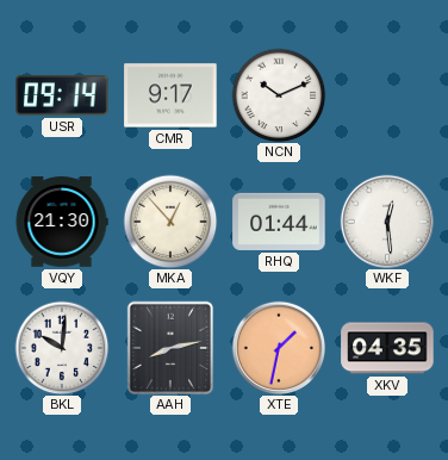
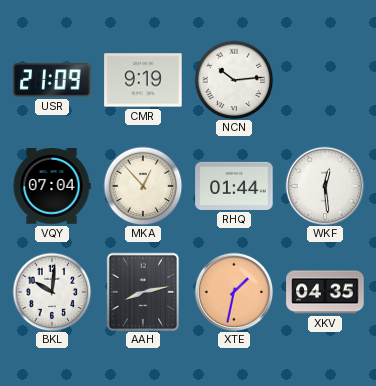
USR: 09:14 -> 21:09 (52, 80)
CMR: 9:17 -> 9:19 (143, 80)
NCN: 10:11 -> 10:14 (234, 80)
VQY: 21:30 -> 07:04 (52, 186)
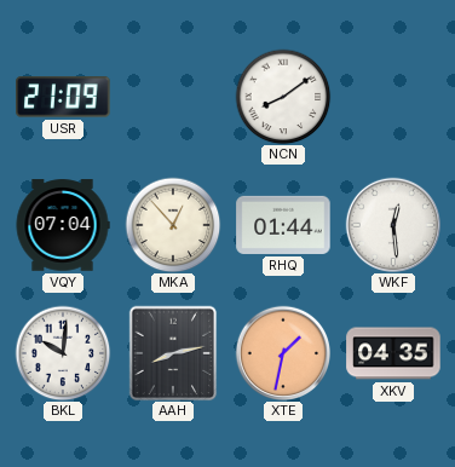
CMR: 9:19 -> none (143, 80)
NCN: 10:14 -> 8:09 (283, 97)
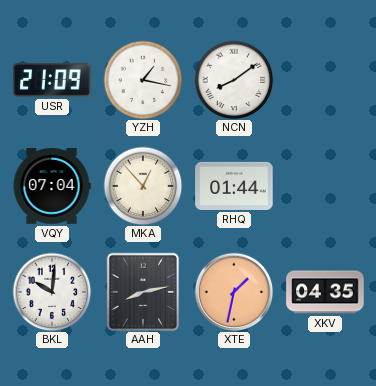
YZH: none -> 1:17 (143, 80)
WKF: 12:29 -> none (392, 224)
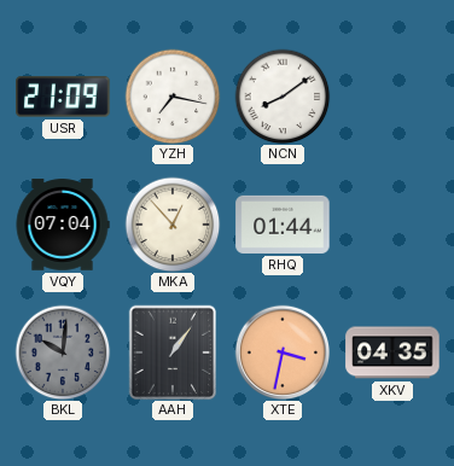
YZH: 1:17 -> 7:17 (173, 97)
BKL dial: white -> grey (63, 353)
AAH: 8:13 -> 1:06 (173, 353)
XTE: 1:32 -> 3:32 (281, 351)
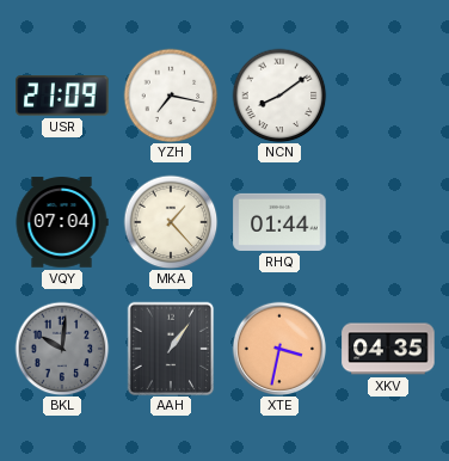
MKA: 12:53 -> 1:23 (171, 222)
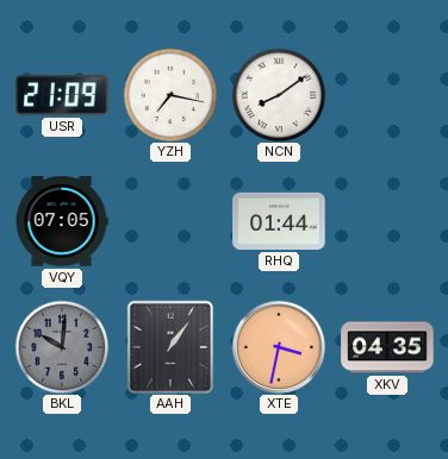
VQY: 07:04 -> 07:05 (62, 221)
MKA: 1:23 -> none (171, 222)
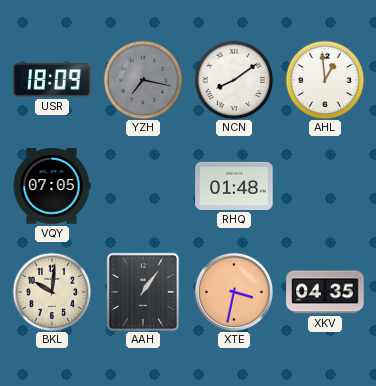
USR: 21:09 -> 18:09 (52, 80)
YZH dial: white -> grey (143, 80)
AHL: none -> 12:59 (325, 80)
RHQ: 01:44 -> 01:48 (234, 186)
BKL dial: grey -> cream (52, 292)
